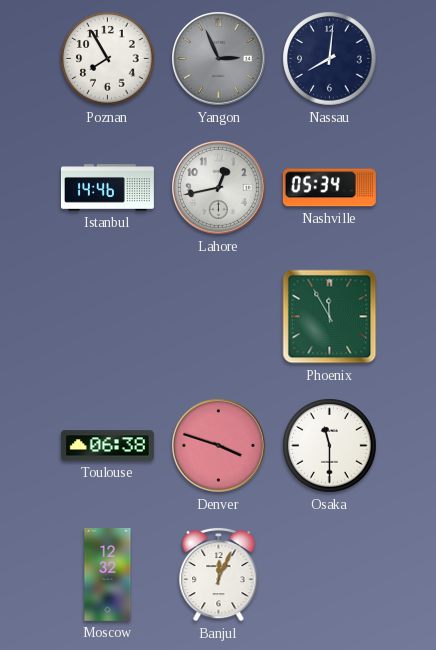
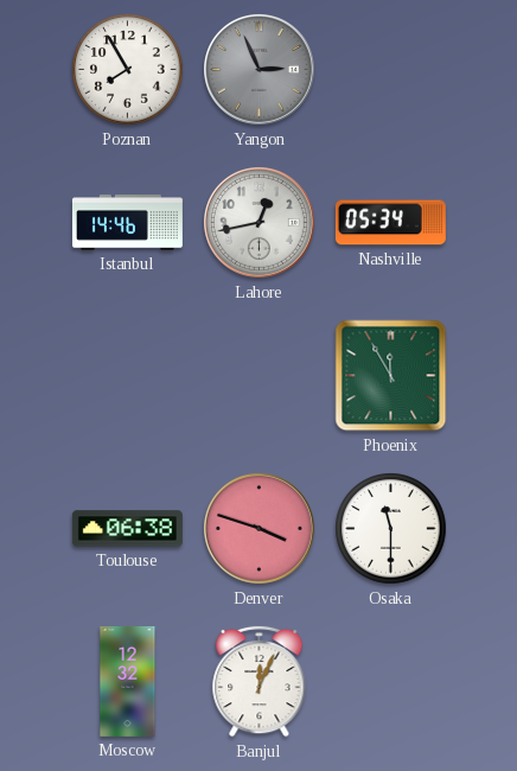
Nassau: 8:01 -> none (330, 59)
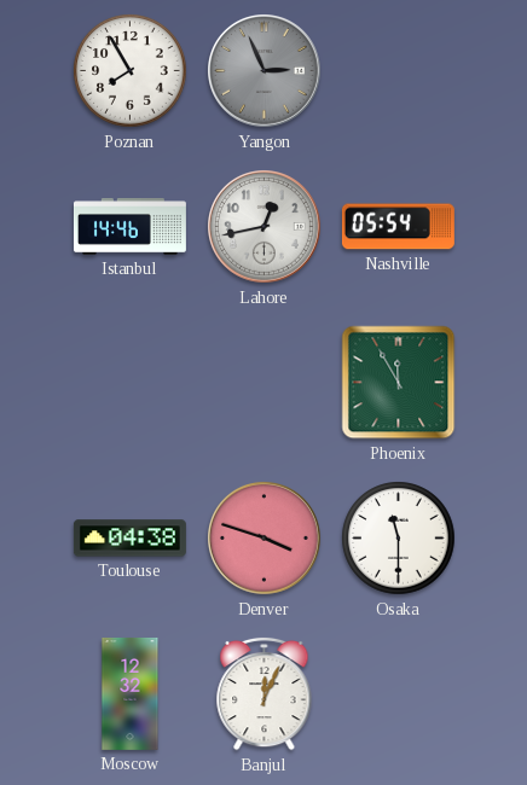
Nashville: 05:34 -> 05:54 (398, 227)
Toulouse: 06:38 -> 04:38 (129, 539)
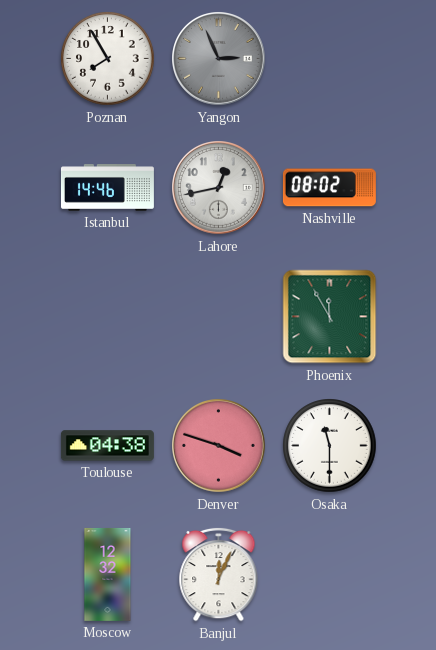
Nashville: 05:54 -> 08:02 (329, 188)
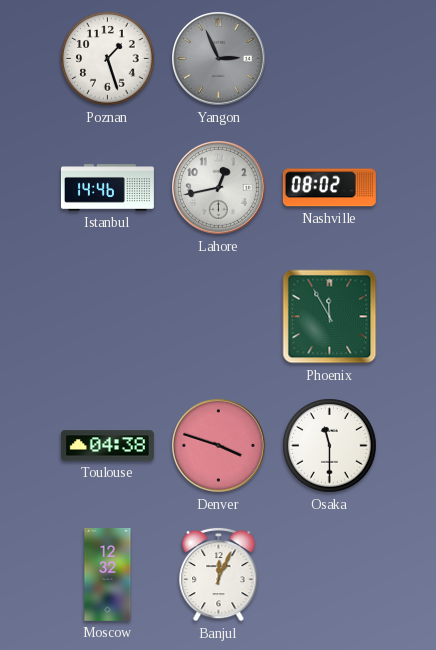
Poznan: 7:55 -> 1:27 (108, 59)
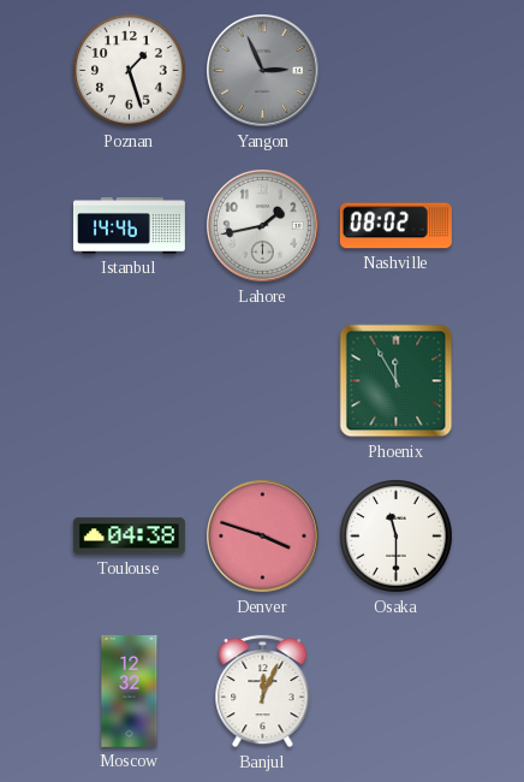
Lahore: 12:43 -> 1:43 (263, 226)
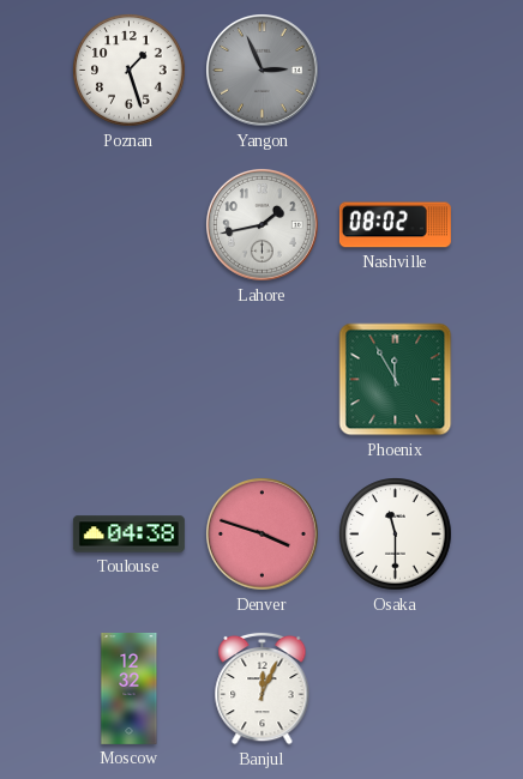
Istanbul: 14:46 -> none (129, 226)
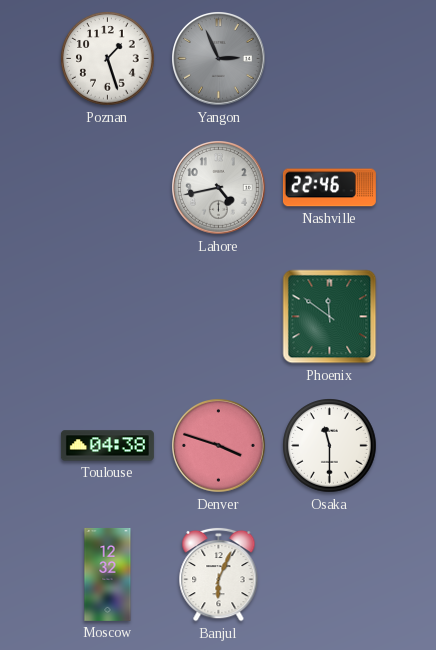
Lahore: 1:43 -> 4:43 (219, 188)
Nashville: 08:02 -> 22:46 (329, 188)
Phoenix: 11:55 -> 11:51 (330, 317)
Banjul: 12:04 -> 6:04 (219, 574)
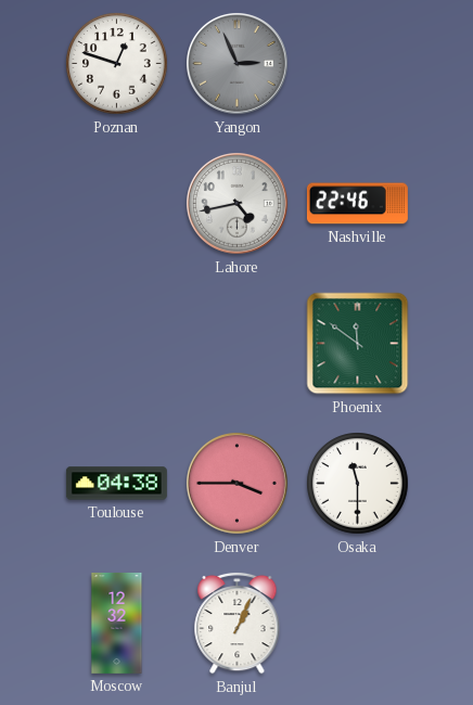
Poznan: 1:27 -> 12:48 (117, 64)
Denver: 3:48 -> 3:45 (238, 484)
Banjul: 6:04 -> 1:04 (238, 623)
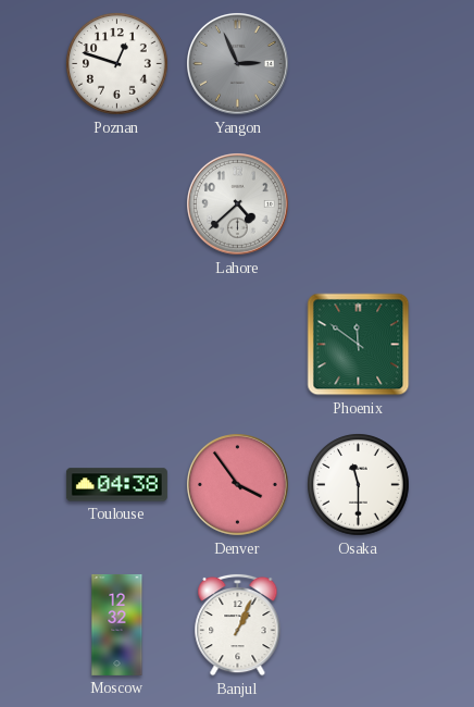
Lahore: 4:43 -> 4:38 (238, 204)
Nashville: 22:46 -> none (357, 204)
Denver: 3:45 -> 3:54 (238, 485)
